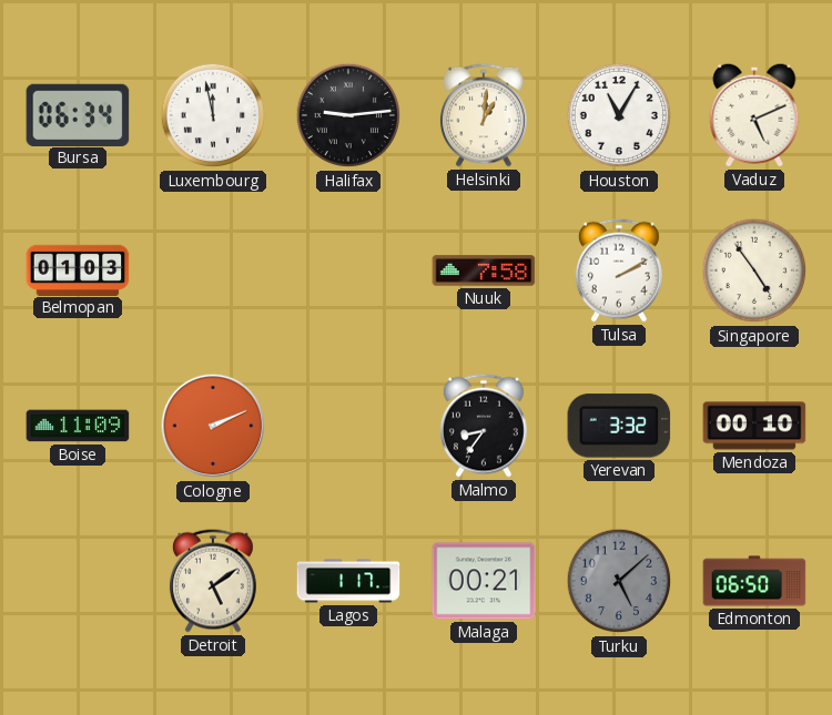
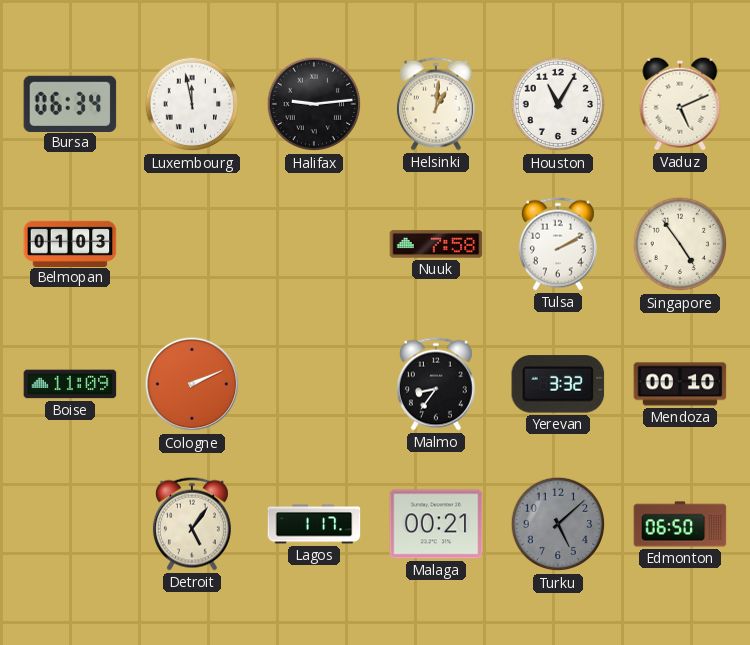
Detroit: 5:09 -> 5:06 (192, 524)
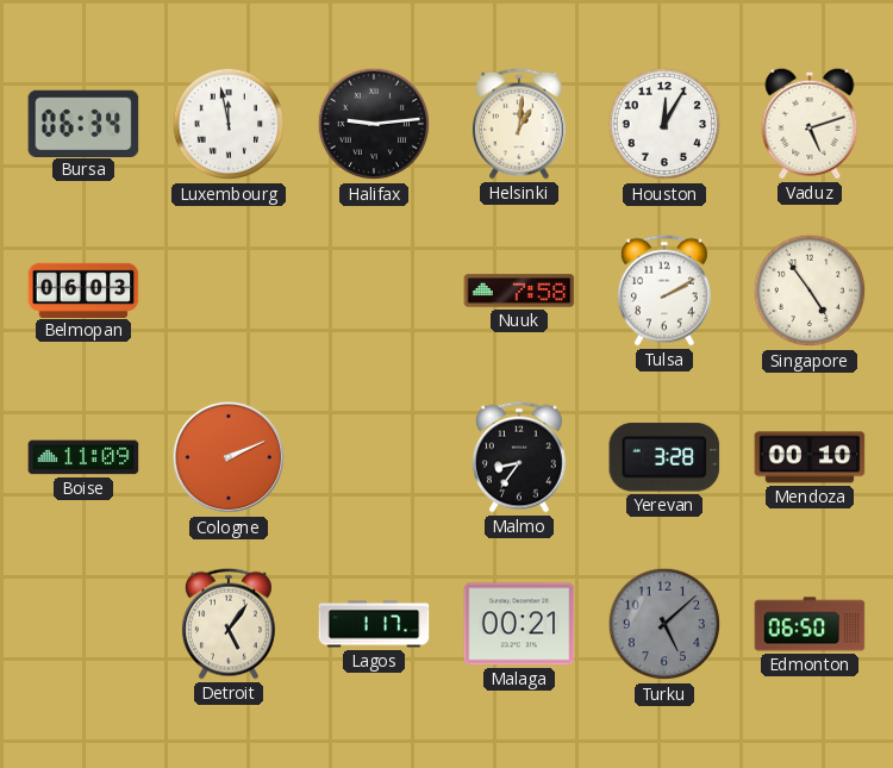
Houston: 11:05 -> 12:05 (664, 124)
Vaduz: 5:11 -> 5:12 (810, 124)
Belmopan: 01:03 -> 06:03 (83, 289)
Yerevan: 3:32 -> 3:28 (664, 457)
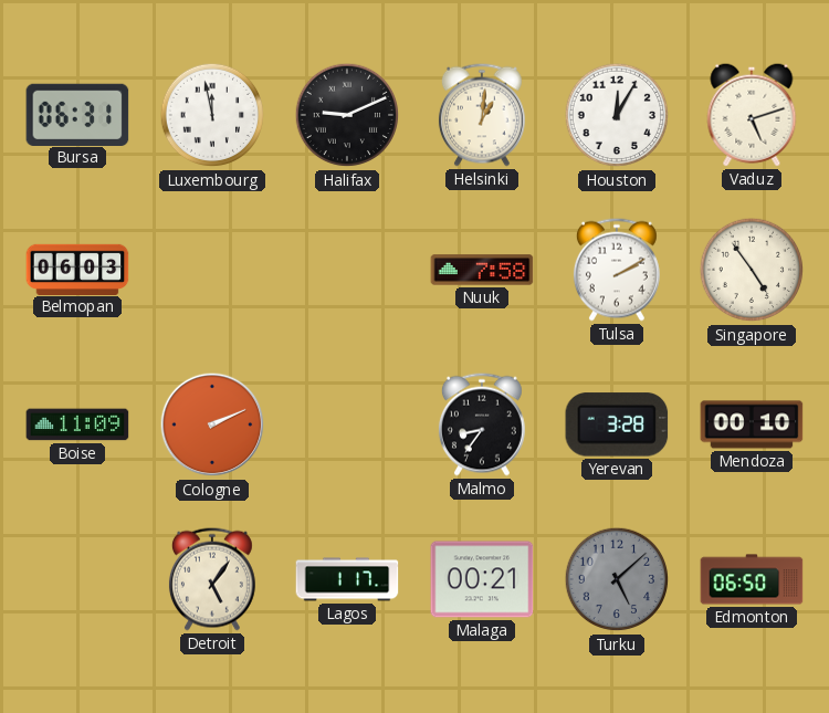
Bursa: 06:34 -> 06:31 (77, 114)
Halifax: 9:14 -> 9:11 (347, 115)
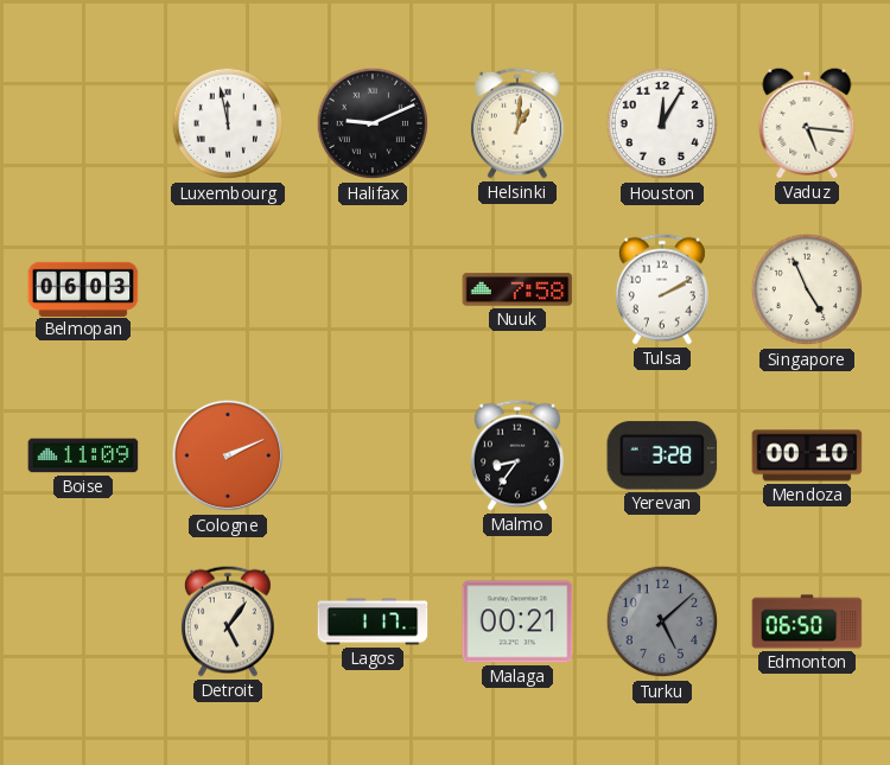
Bursa: 06:31 -> none (77, 114)
Vaduz: 5:12 -> 5:16 (807, 123)
Singapore: 4:54 -> 4:56 (807, 289)
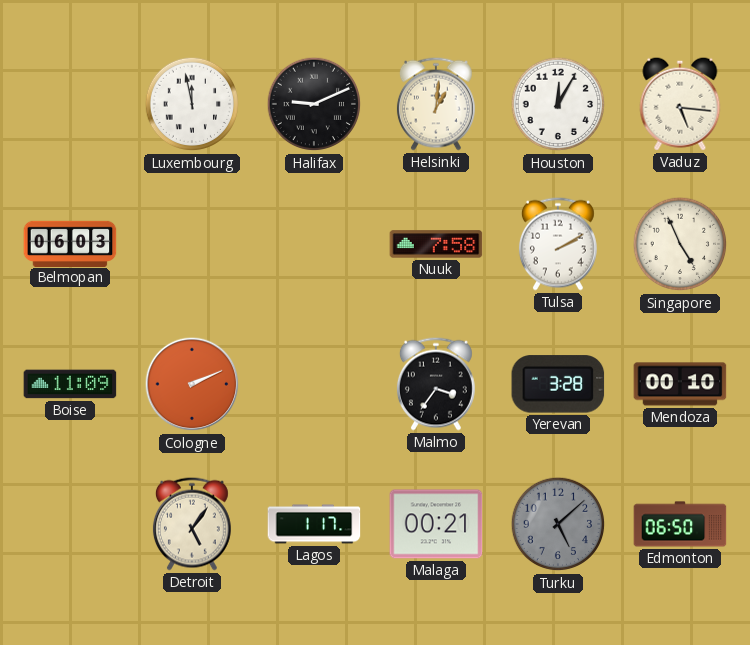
Malmo: 8:36 -> 3:36 (436, 384)
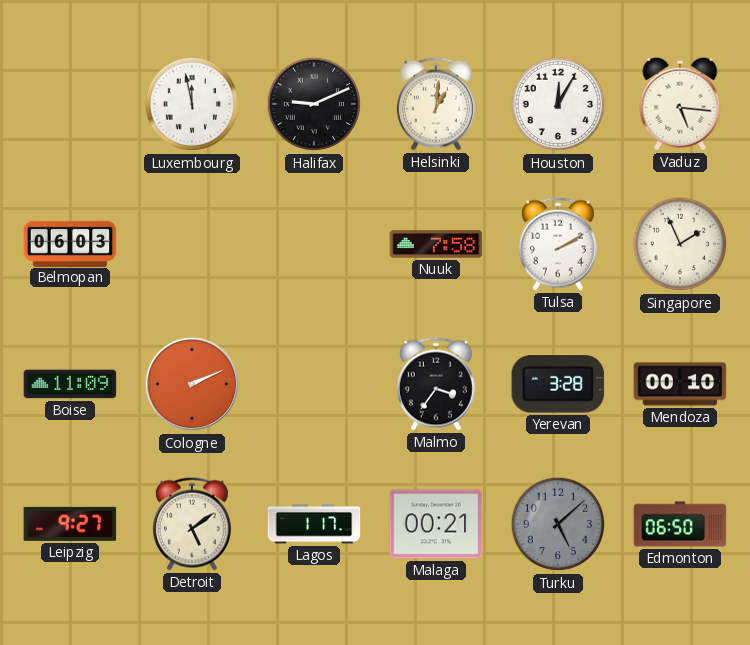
Singapore: 4:56 -> 1:56 (680, 244)
Leipzig: none -> 9:27 (70, 524)
Detroit: 5:06 -> 5:09 (192, 524)
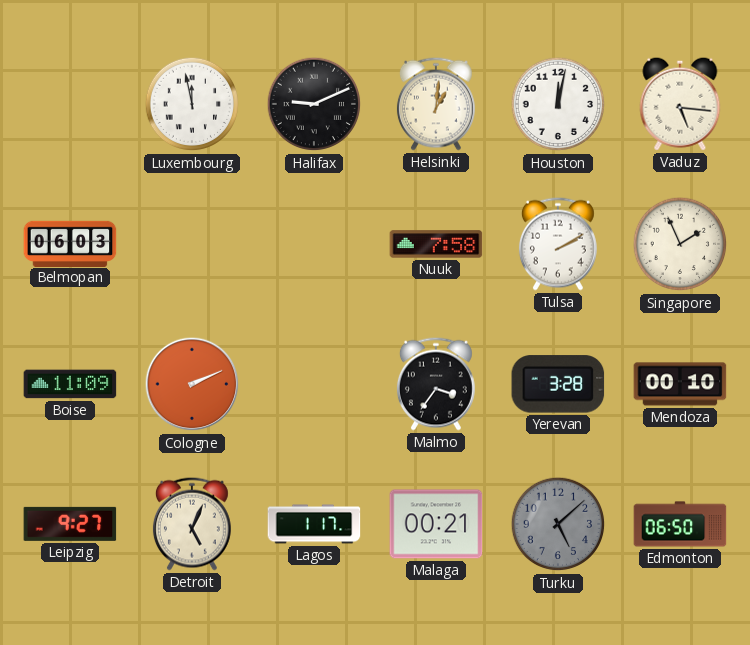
Houston: 12:05 -> 12:02 (558, 104)
Detroit: 5:09 -> 5:04 (192, 524)
